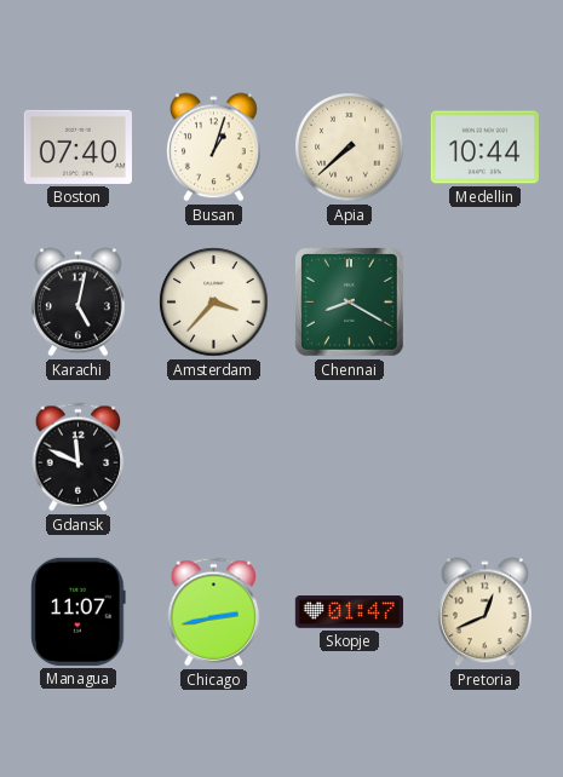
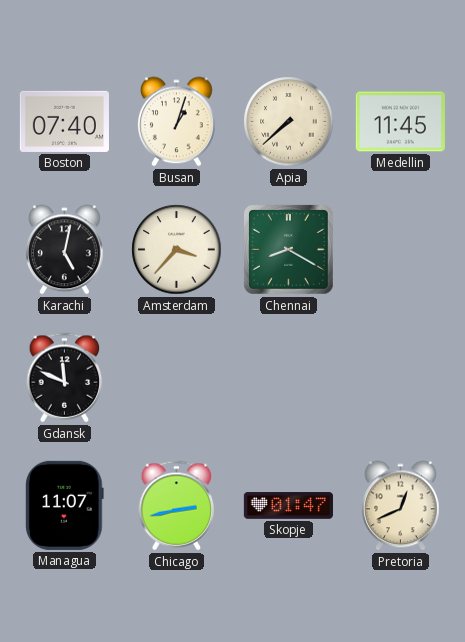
Medellin: 10:44 -> 11:45 (400, 122)
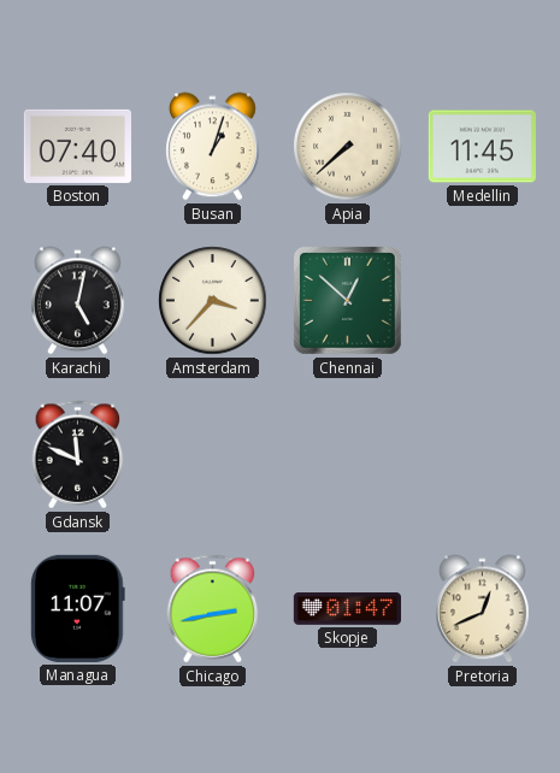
Chennai: 8:20 -> 12:52 (348, 301)
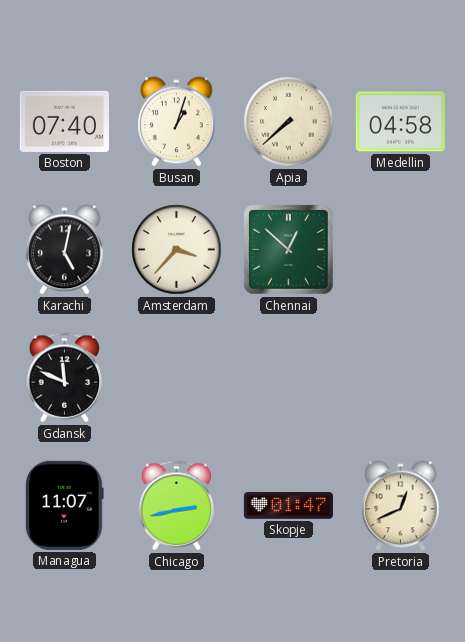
Medellin: 11:45 -> 04:58 (400, 122)
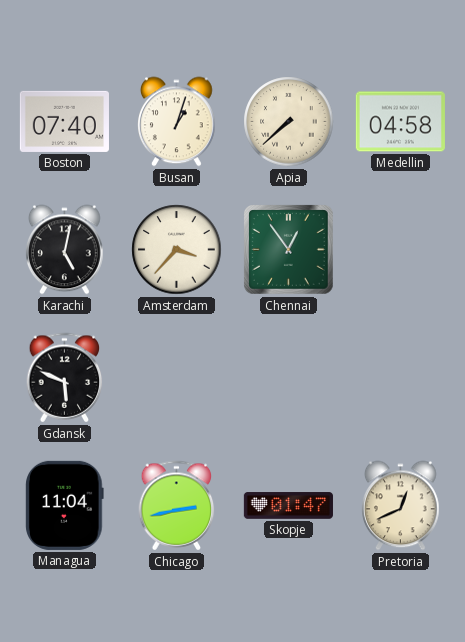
Chennai: 12:52 -> 12:54 (289, 250)
Gdansk: 11:49 -> 5:49 (65, 378)
Managua: 11:07 -> 11:04 (65, 505)
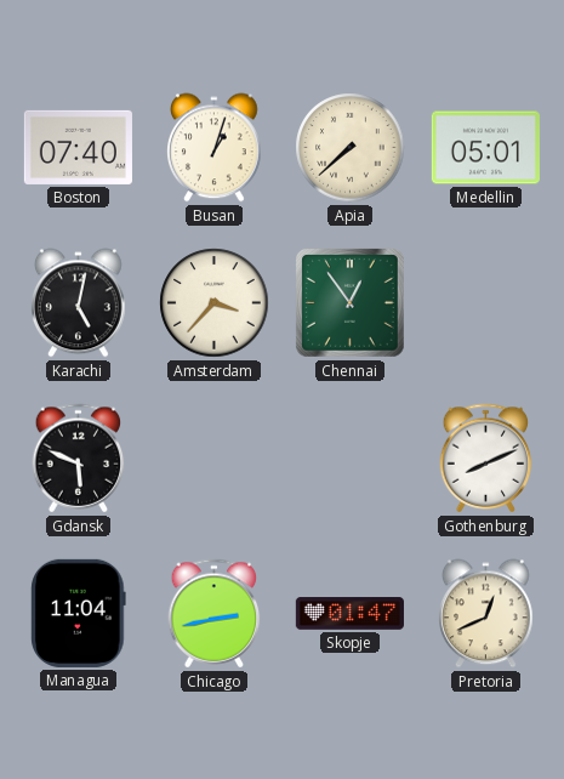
Medellin: 04:58 -> 05:01 (485, 148)
Gothenburg: none -> 8:11 (486, 459)
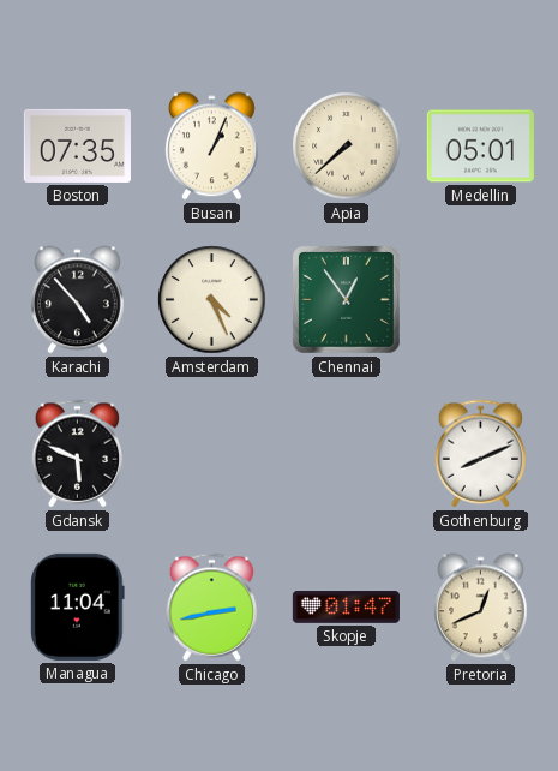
Boston: 07:40 -> 07:35 (77, 145)
Busan: 1:03 -> 1:04 (212, 147)
Karachi: 5:02 -> 4:53 (78, 300)
Amsterdam: 3:37 -> 4:26 (212, 300)
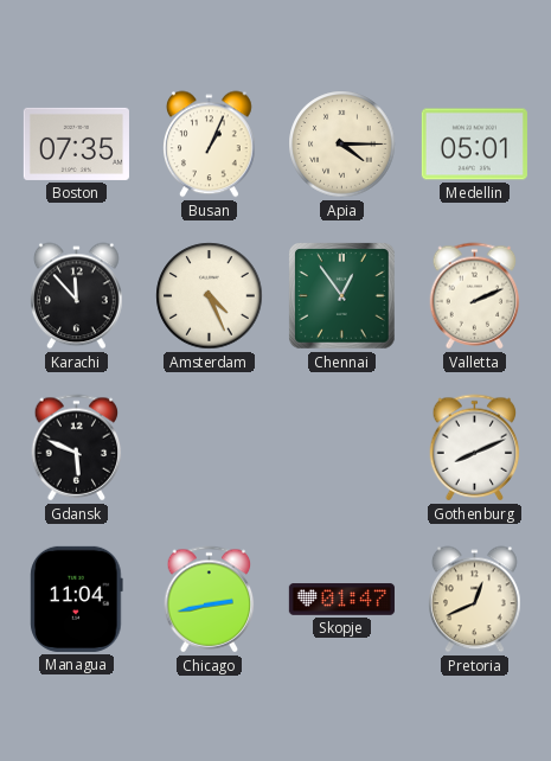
Apia: 7:38 -> 4:15 (342, 145)
Karachi: 4:53 -> 11:53 (77, 296)
Valletta: none -> 2:11 (475, 296)
